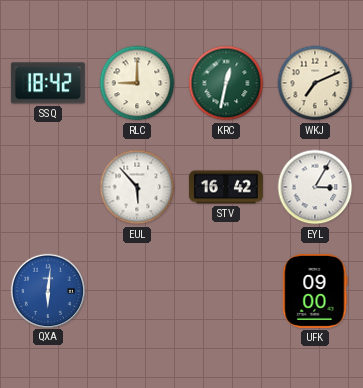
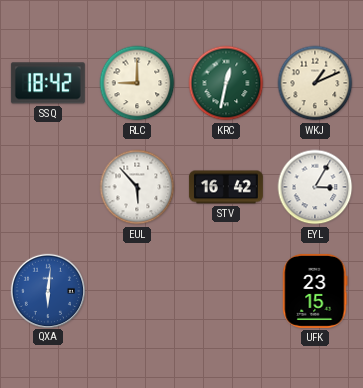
WKJ: 7:11 -> 1:11 (315, 83)
UFK: 09:00 -> 23:15 (315, 291)
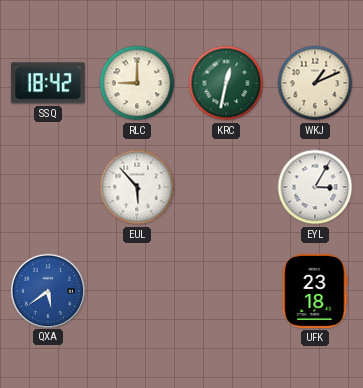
STV: 16:42 -> none (226, 187)
QXA: 6:01 -> 5:39 (47, 290)
UFK: 23:15 -> 23:18 (315, 291)
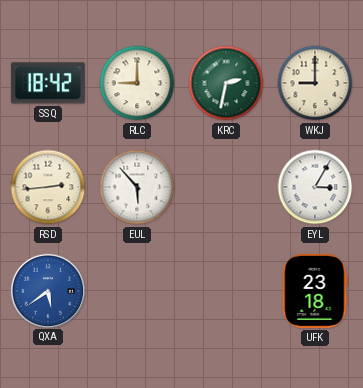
KRC: 12:32 -> 2:32 (226, 83)
WKJ: 1:11 -> 9:00 (315, 83)
RSD: none -> 2:44 (48, 187)
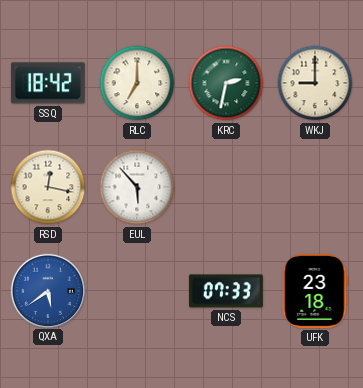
RLC: 9:00 -> 7:00 (137, 83)
RSD: 2:44 -> 12:17 (48, 187)
EYL: 3:05 -> none (315, 187)
NCS: none -> 07:33 (226, 291)
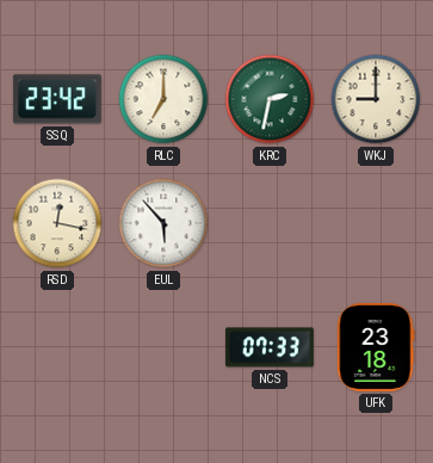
SSQ: 18:42 -> 23:42 (57, 99)
QXA: 5:39 -> none (47, 290)
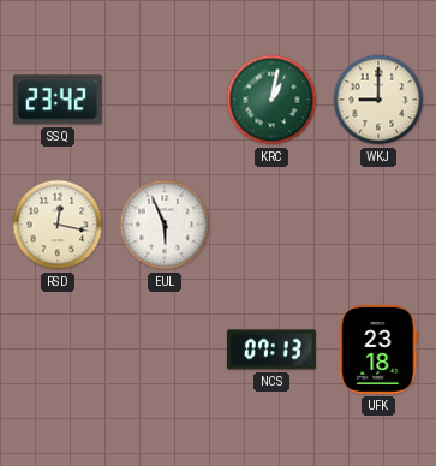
RLC: 7:00 -> none (163, 99)
KRC: 2:32 -> 1:02 (271, 100)
EUL: 5:53 -> 5:56 (165, 225)
NCS: 07:33 -> 07:13 (271, 349)
